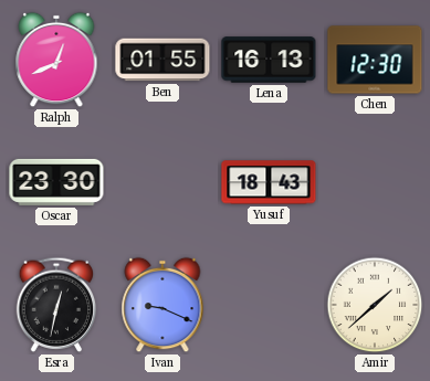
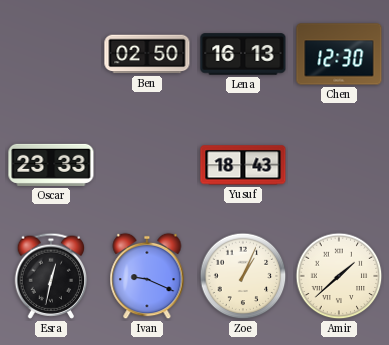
Ralph: 12:41 -> none (56, 60)
Ben: 01:55 -> 02:50 (147, 54)
Oscar: 23:30 -> 23:33 (51, 165)
Zoe: none -> 1:04 (243, 276)
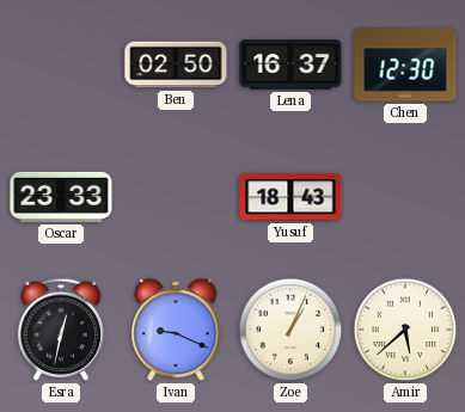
Lena: 16:13 -> 16:37 (290, 64)
Amir: 1:38 -> 5:38 (405, 330)
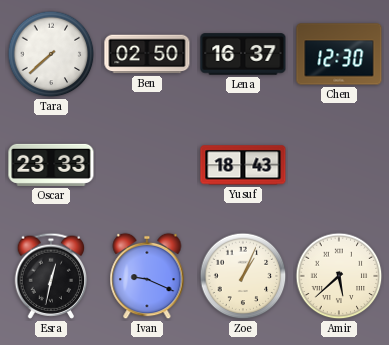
Tara: none -> 7:38 (51, 54)
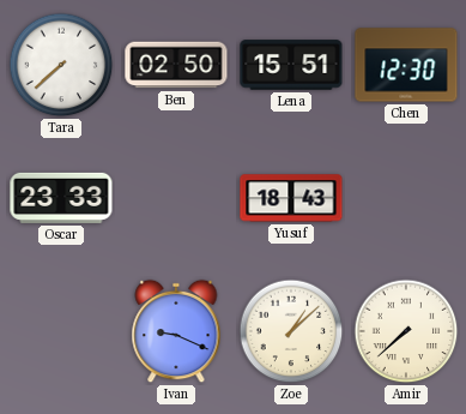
Lena: 16:37 -> 15:51 (291, 65)
Esra: 12:32 -> none (51, 276)
Zoe: 1:04 -> 1:08 (291, 331)
Amir: 5:38 -> 7:38 (406, 331)
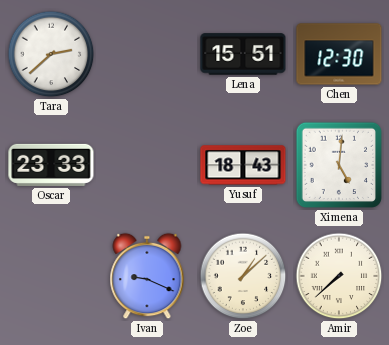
Tara: 7:38 -> 2:38 (51, 54)
Ben: 02:50 -> none (176, 65)
Ximena: none -> 5:01 (339, 165)
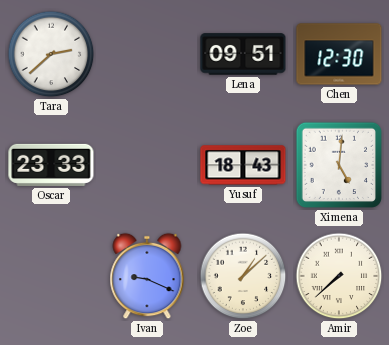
Lena: 15:51 -> 09:51 (243, 54)
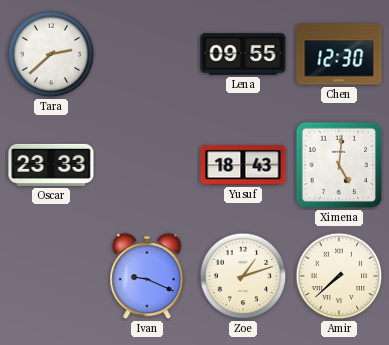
Lena: 09:51 -> 09:55 (243, 54)
Zoe: 1:08 -> 1:12 (243, 276)
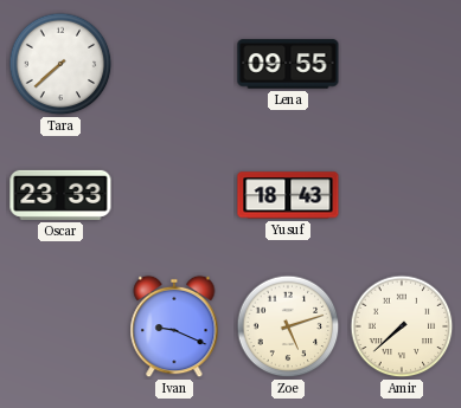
Tara: 2:38 -> 7:38 (60, 64)
Chen: 12:30 -> none (339, 54)
Ximena: 5:01 -> none (339, 165)
Zoe: 1:12 -> 5:12 (288, 326)
